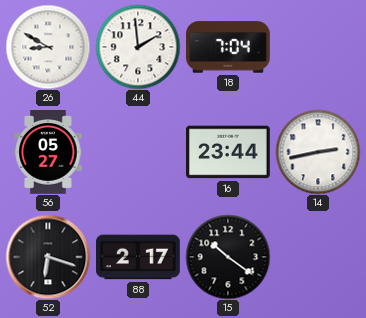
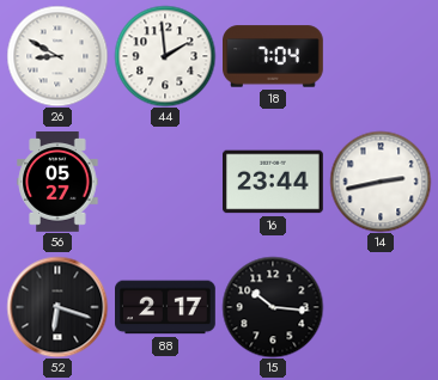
15: 10:21 -> 10:16 (273, 307)
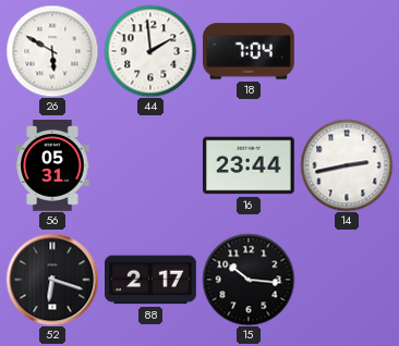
26: 8:50 -> 5:50 (52, 51)
56: 05:27 -> 05:31 (52, 166)
